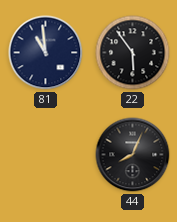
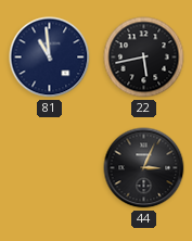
22: 5:54 -> 5:43 (144, 58)
44: 8:04 -> 3:04 (144, 168)
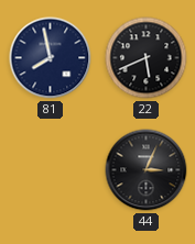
81: 10:59 -> 7:58 (51, 58)
22: 5:43 -> 5:41 (147, 58)
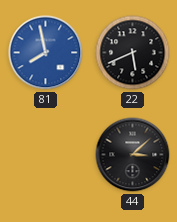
81 dial: navy -> blue (46, 53)
44: 3:04 -> 3:08 (133, 155)
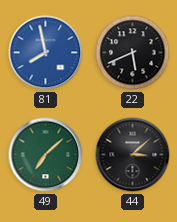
49: none -> 7:08 (46, 155)
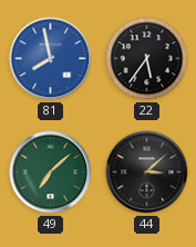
22: 5:41 -> 5:36 (147, 59)
